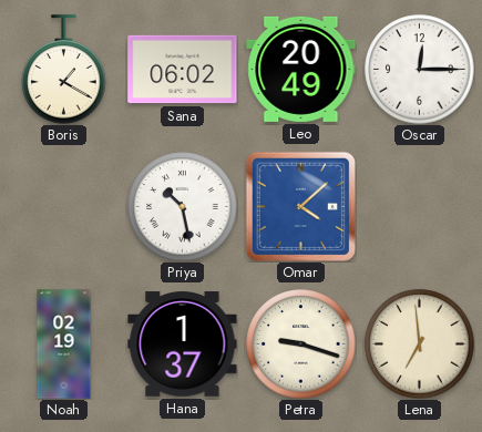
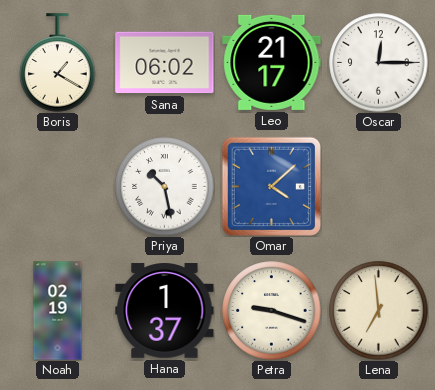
Leo: 20:49 -> 21:17 (272, 62)
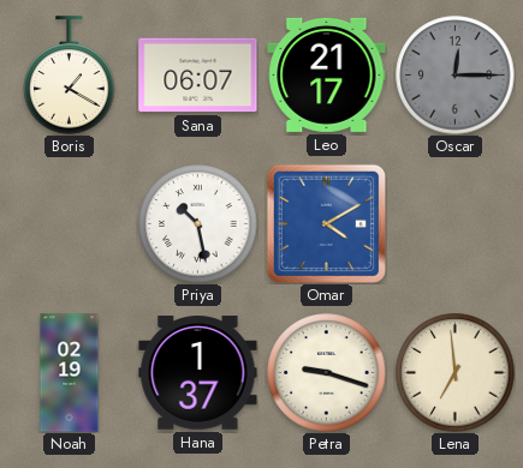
Sana: 06:02 -> 06:07 (198, 76)
Oscar dial: white -> grey (456, 76)
Omar: 4:08 -> 4:10 (326, 223)
